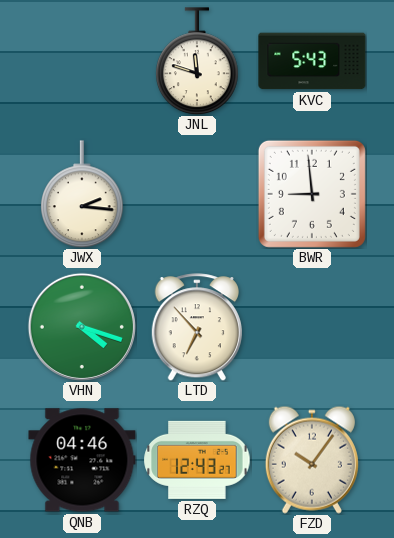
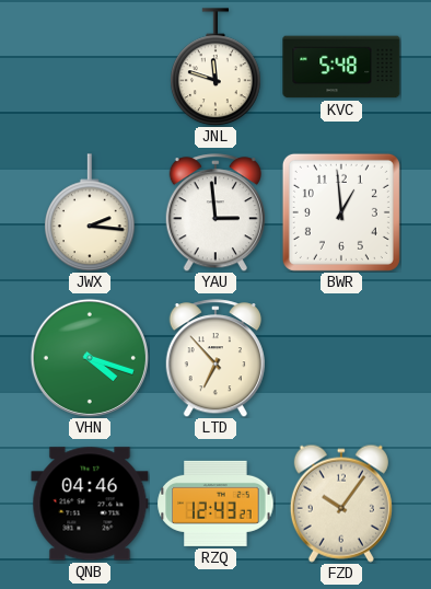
KVC: 5:43 -> 5:48 (341, 67)
YAU: none -> 2:59 (215, 212)
BWR: 8:59 -> 12:59 (341, 212)
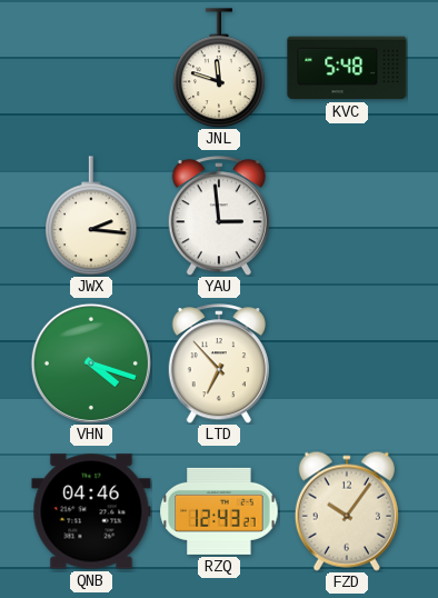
BWR: 12:59 -> none (341, 212)
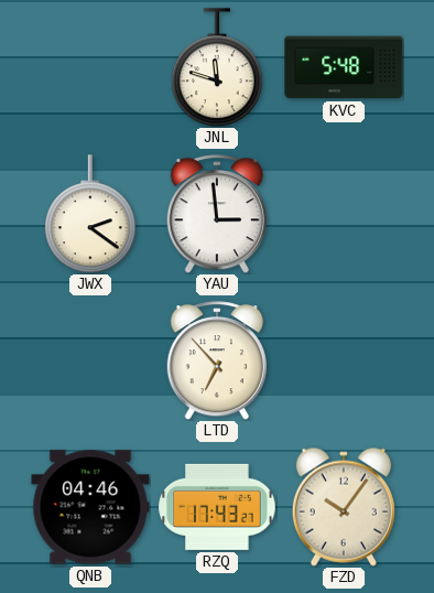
JWX: 2:16 -> 2:21 (91, 214)
VHN: 4:18 -> none (91, 363)
RZQ: 12:43 -> 17:43 (217, 507)
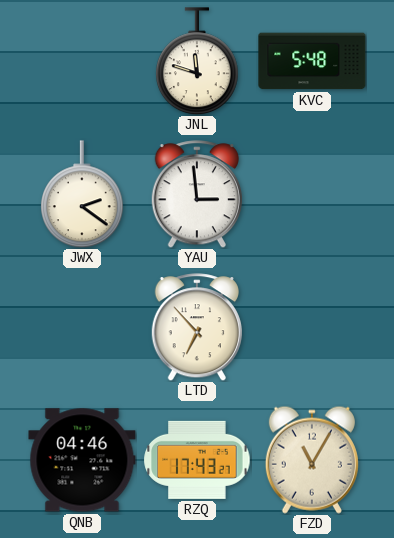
FZD: 10:06 -> 11:05 (312, 460)
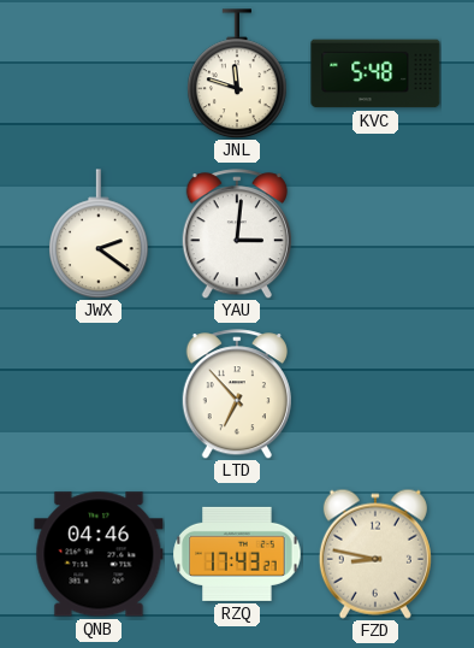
YAU: 2:59 -> 3:01 (237, 234)
FZD: 11:05 -> 8:47 (375, 554)
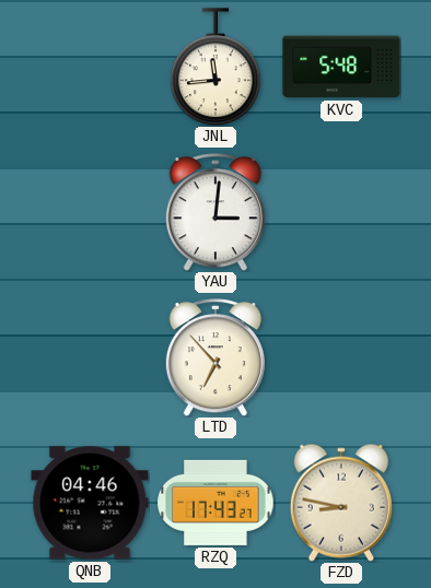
JNL: 11:48 -> 11:44 (217, 67)
JWX: 2:21 -> none (100, 234)
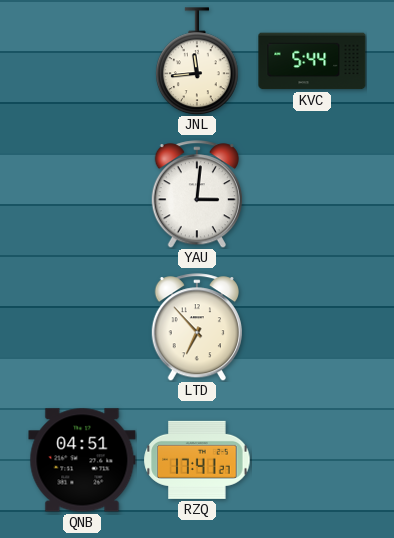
KVC: 5:48 -> 5:44 (312, 61)
QNB: 04:46 -> 04:51 (82, 460)
RZQ: 17:43 -> 17:41 (197, 460)
FZD: 8:47 -> none (341, 503)
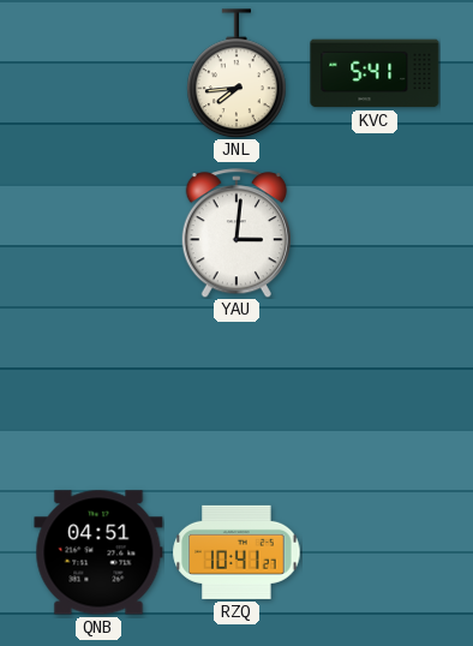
JNL: 11:44 -> 7:44 (238, 73)
KVC: 5:44 -> 5:41 (375, 73)
LTD: 6:53 -> none (197, 327)
RZQ: 17:41 -> 10:41 (237, 552)
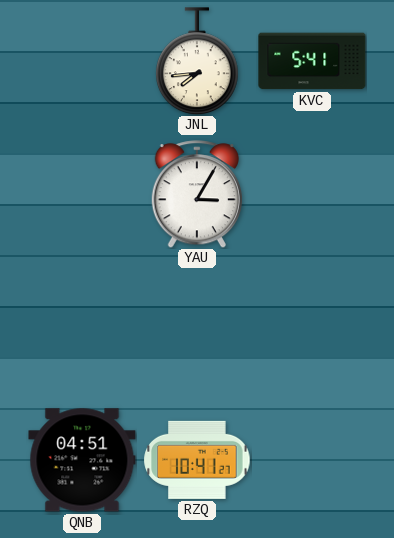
YAU: 3:01 -> 3:05 (197, 194)
